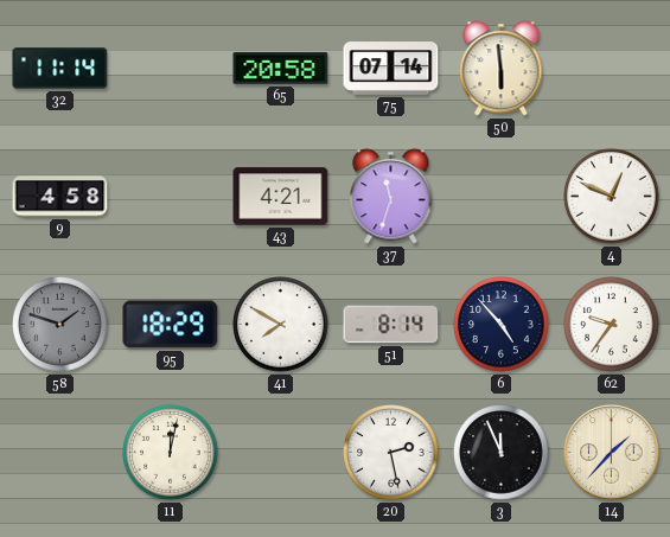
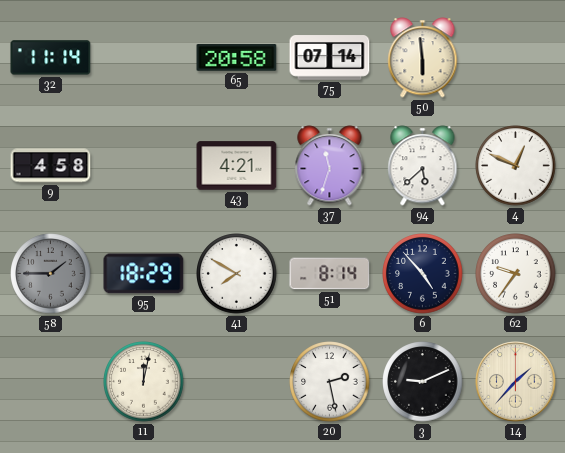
94: none -> 5:38 (423, 166)
58: 1:48 -> 1:45 (51, 274)
3: 11:56 -> 9:11 (423, 382)
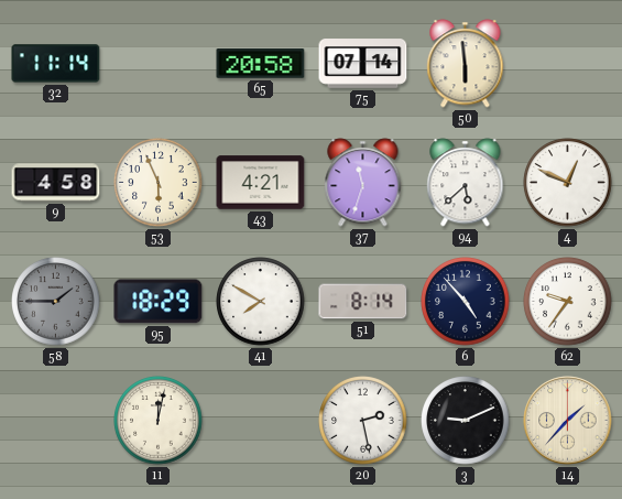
53: none -> 5:56 (159, 183)
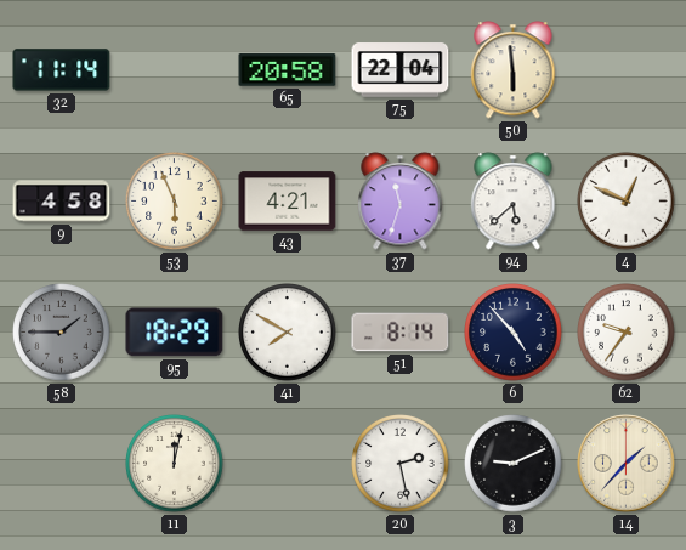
75: 07:14 -> 22:04 (401, 70)
